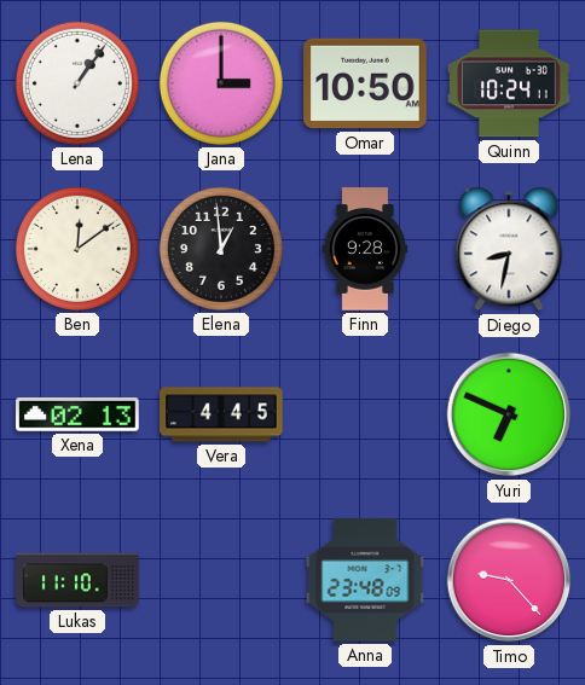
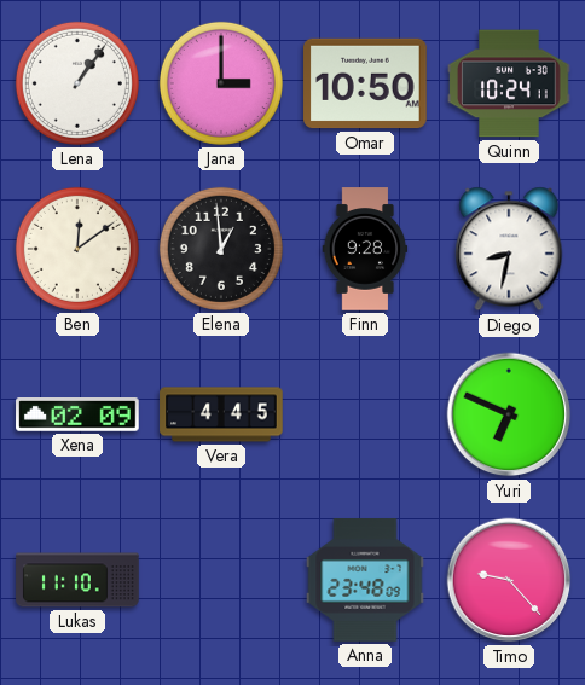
Xena: 02:13 -> 02:09 (77, 414)
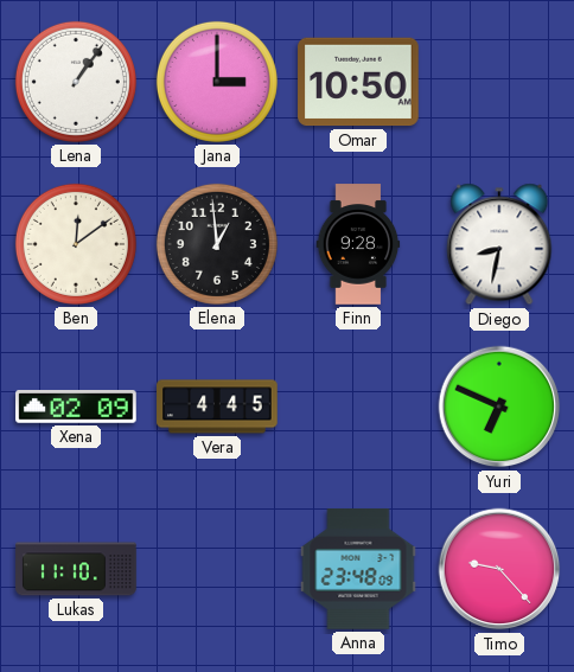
Quinn: 10:24 -> none (509, 83)
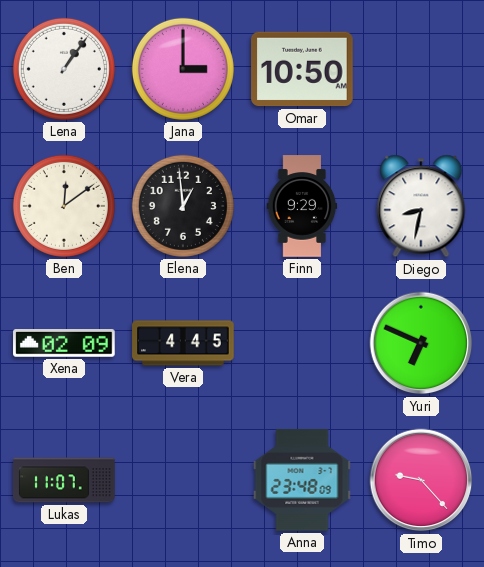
Finn: 9:28 -> 9:29 (302, 206)
Lukas: 11:10 -> 11:07 (64, 480)
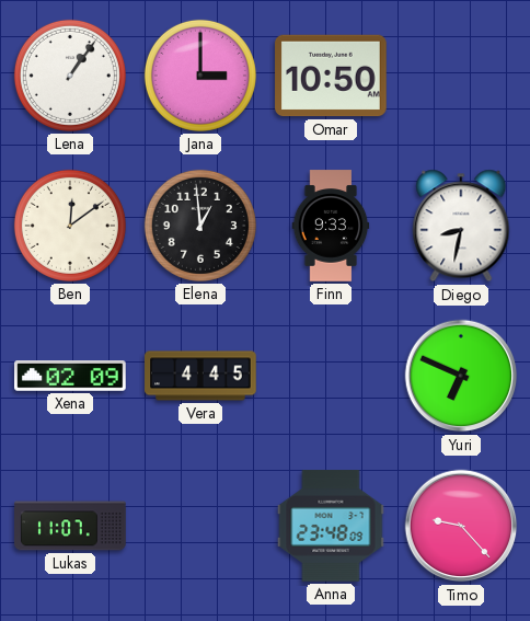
Finn: 9:29 -> 9:33 (331, 226)
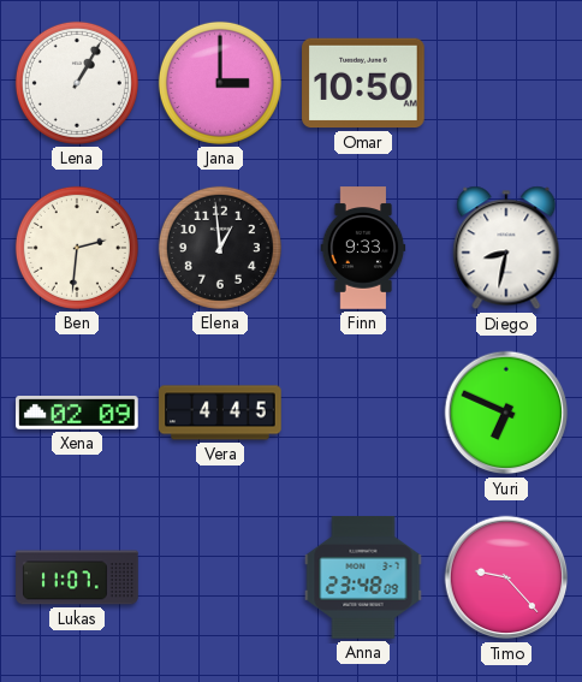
Lena: 1:06 -> 1:05 (77, 83)
Ben: 12:09 -> 2:31 (77, 248)
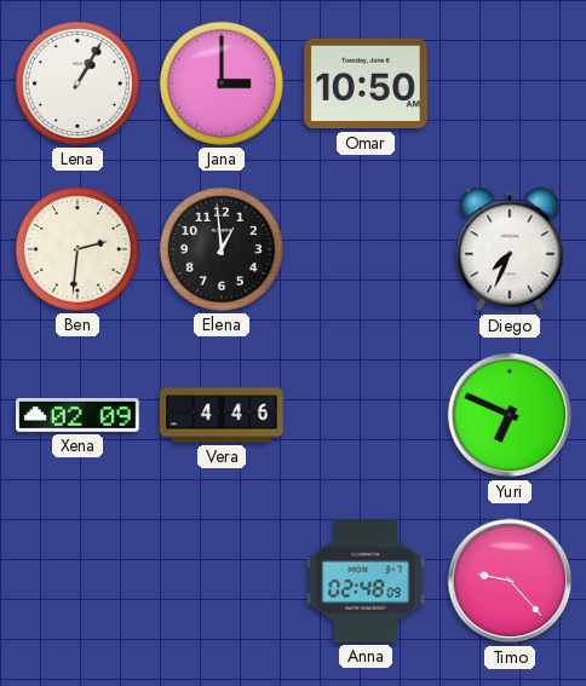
Finn: 9:33 -> none (363, 248)
Diego: 8:32 -> 7:34 (510, 249)
Vera: 4:45 -> 4:46 (222, 415)
Lukas: 11:07 -> none (77, 577)
Anna: 23:48 -> 02:48 (366, 581)
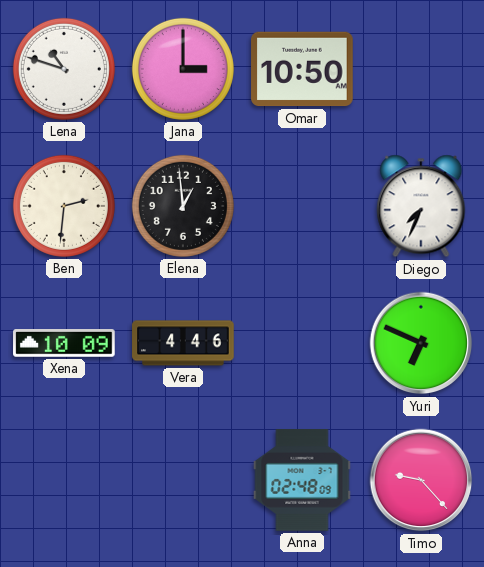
Lena: 1:05 -> 10:48 (64, 69)
Xena: 02:09 -> 10:09 (64, 343)
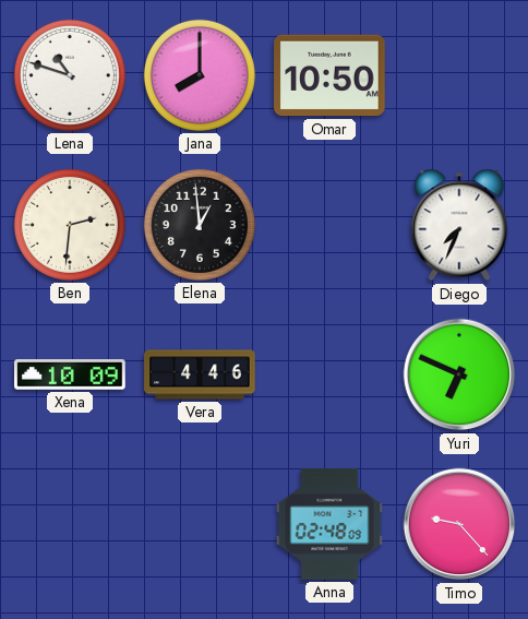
Jana: 3:00 -> 8:00 (200, 75)
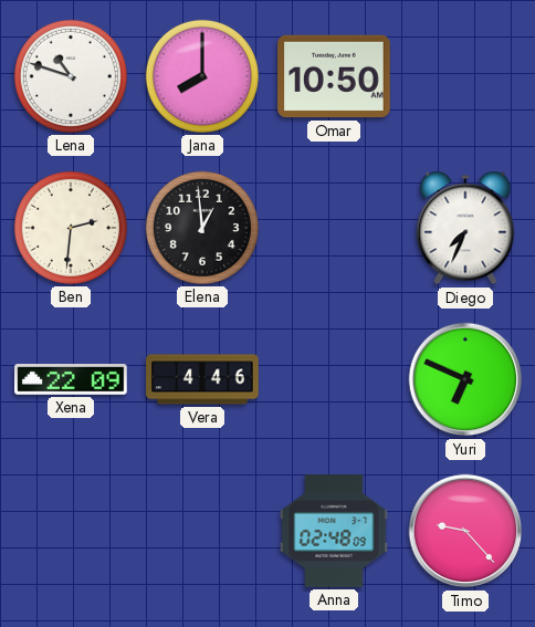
Xena: 10:09 -> 22:09 (71, 379)
